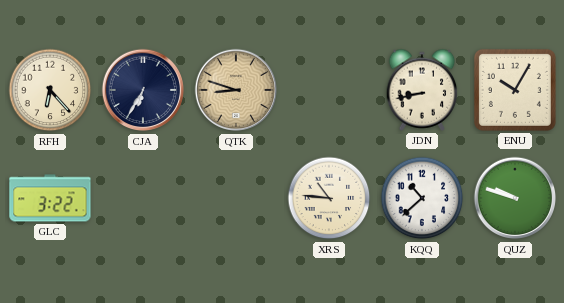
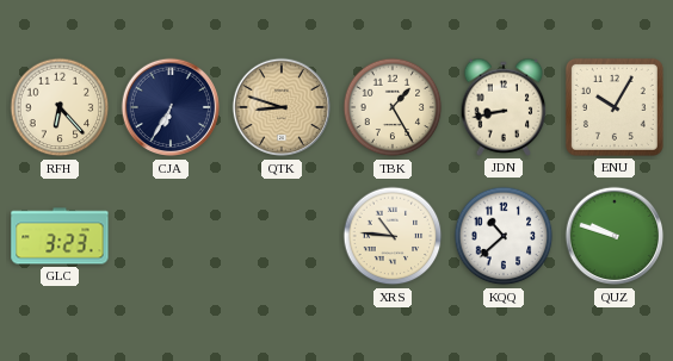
TBK: none -> 1:25 (393, 107)
GLC: 3:22 -> 3:23 (60, 236)
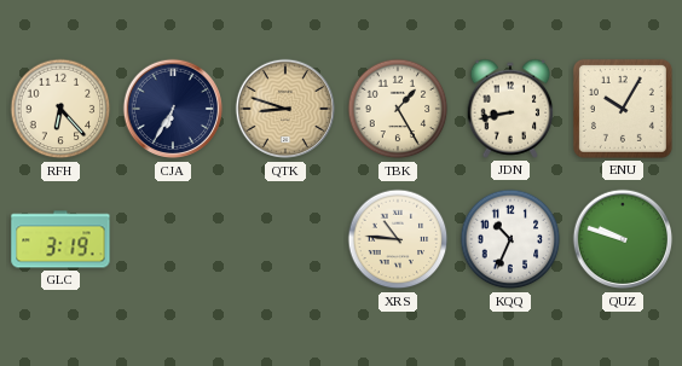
GLC: 3:23 -> 3:19 (60, 239)
KQQ: 10:38 -> 10:34 (510, 239)
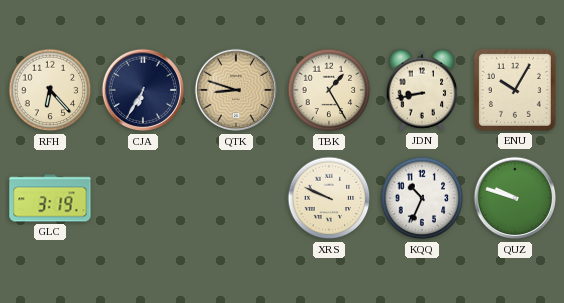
XRS: 10:46 -> 9:49 (329, 198)
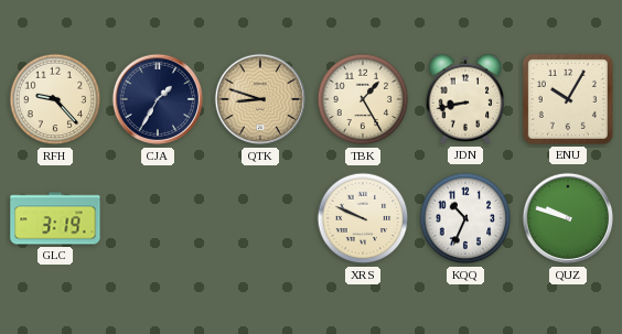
RFH: 6:23 -> 9:23 (55, 99)
CJA: 6:35 -> 1:35 (158, 99)
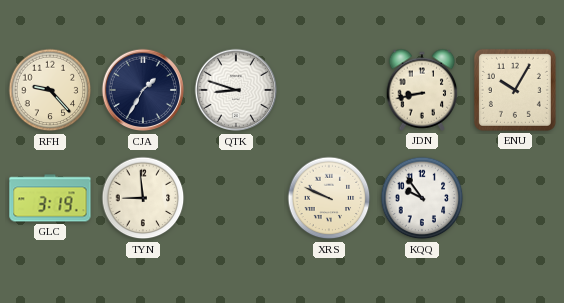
QTK dial: champagne -> white (236, 90)
TBK: 1:25 -> none (363, 99)
TYN: none -> 8:59 (143, 198)
KQQ: 10:34 -> 9:54 (422, 198)
QUZ: 9:48 -> none (568, 218)
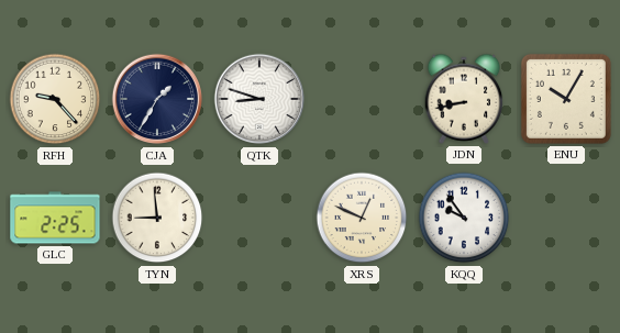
GLC: 3:19 -> 2:25 (55, 218)
XRS: 9:49 -> 12:49 (362, 218)
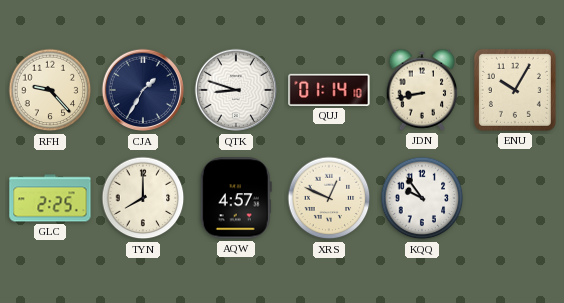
QUJ: none -> 01:14 (329, 90)
TYN: 8:59 -> 8:00 (143, 198)
AQW: none -> 4:57 (236, 198)
